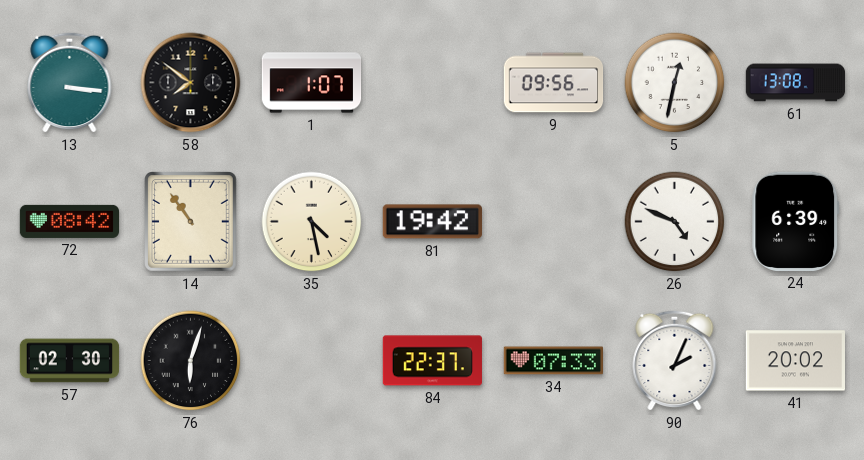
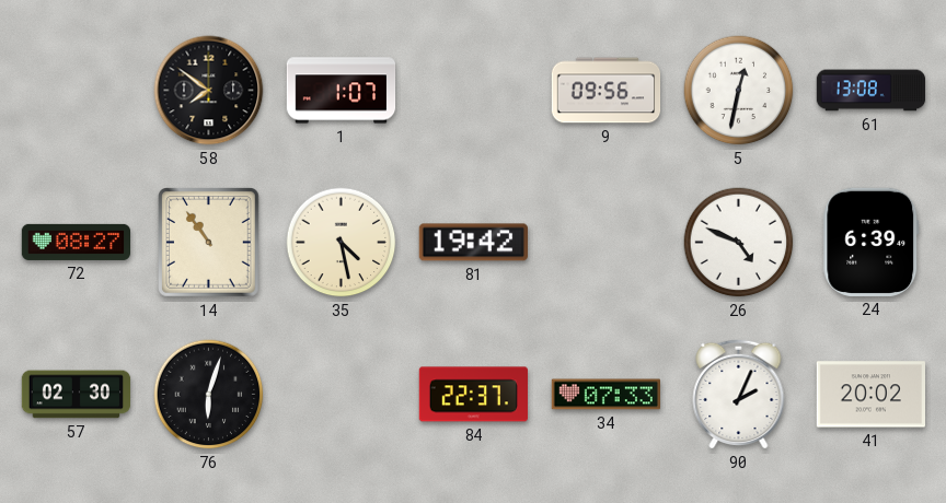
13: 3:16 -> none (70, 82)
72: 08:42 -> 08:27 (77, 242)
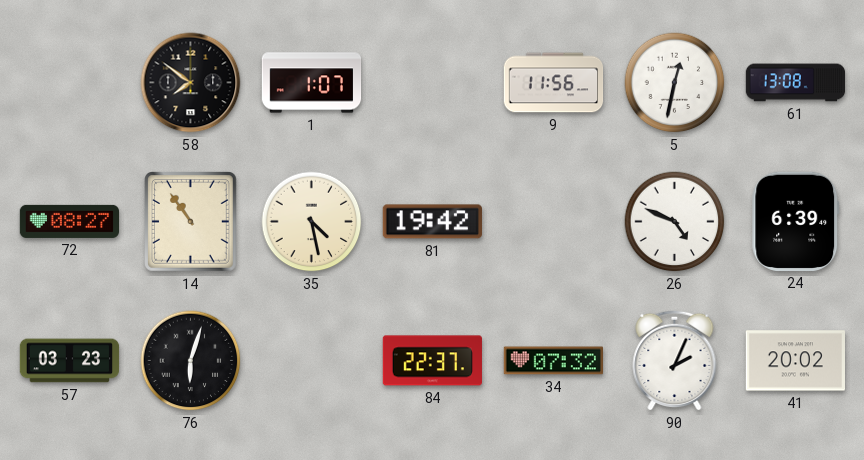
9: 09:56 -> 11:56 (554, 83)
57: 02:30 -> 03:23 (70, 361)
34: 07:33 -> 07:32 (553, 361)
